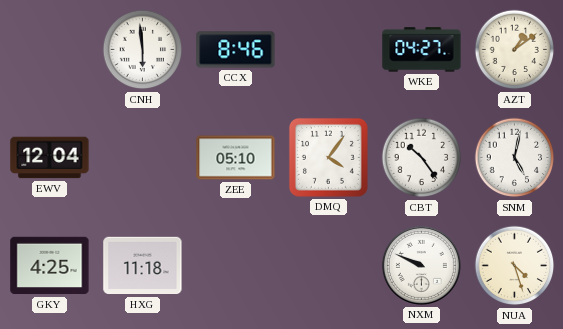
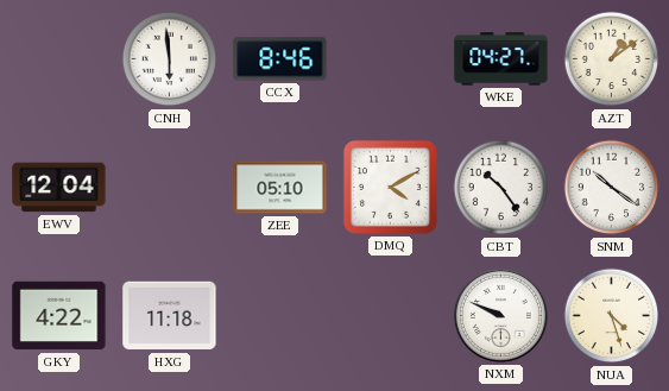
DMQ: 4:06 -> 4:10 (390, 187)
SNM: 5:02 -> 10:21 (612, 188)
GKY: 4:25 -> 4:22 (59, 316)
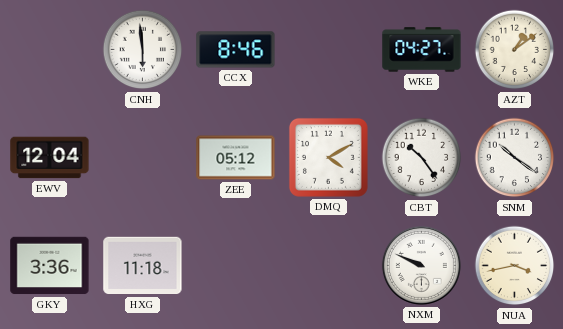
ZEE: 05:10 -> 05:12 (236, 158)
GKY: 4:22 -> 3:36 (50, 266)
NUA: 4:27 -> 3:43 (515, 266)
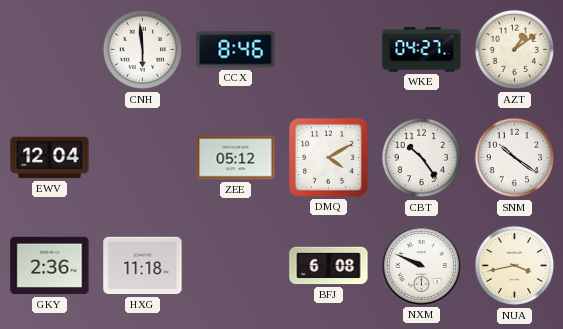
GKY: 3:36 -> 2:36 (50, 266)
BFJ: none -> 6:08 (329, 266)
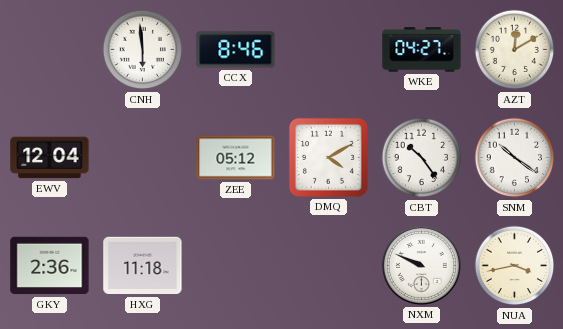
AZT: 1:09 -> 12:10 (515, 50)
BFJ: 6:08 -> none (329, 266)
